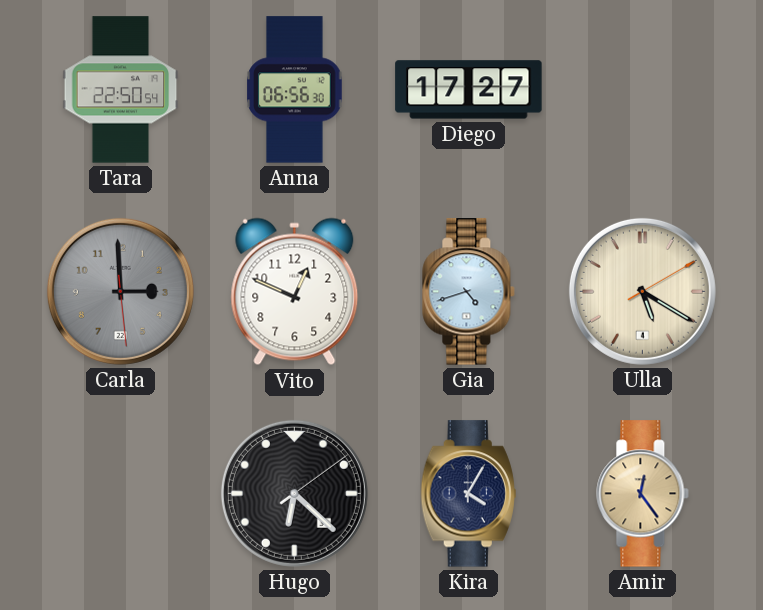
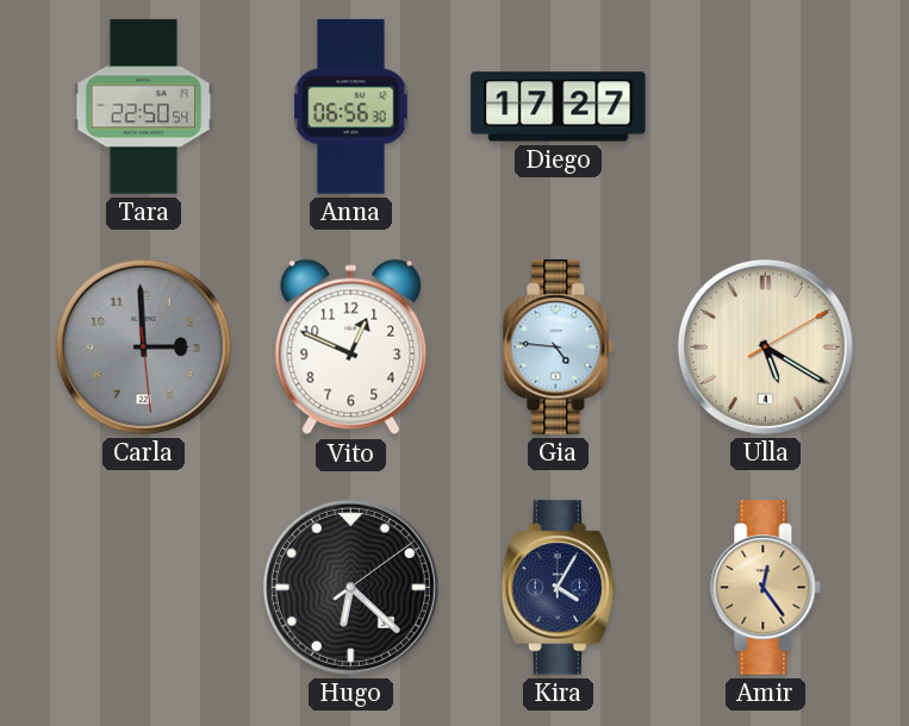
Gia: 4:42 -> 4:46 (559, 348)
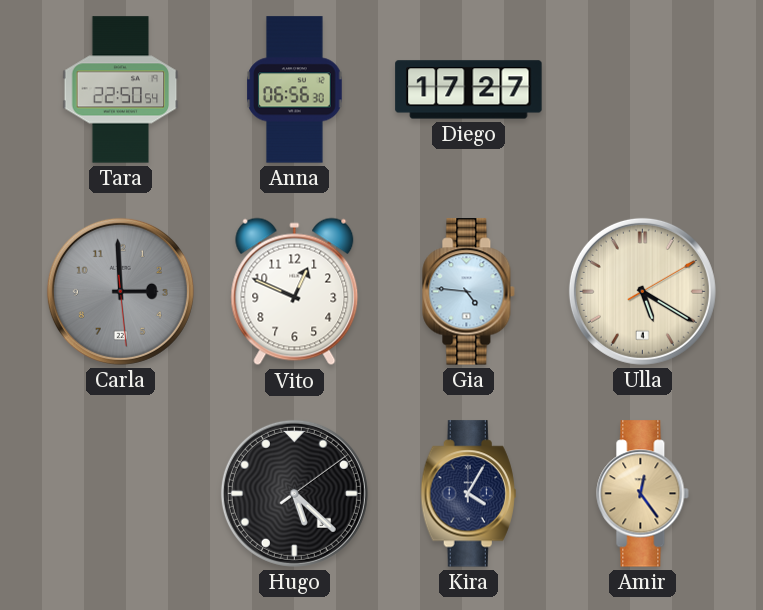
Hugo: 6:22 -> 5:22 (294, 493)
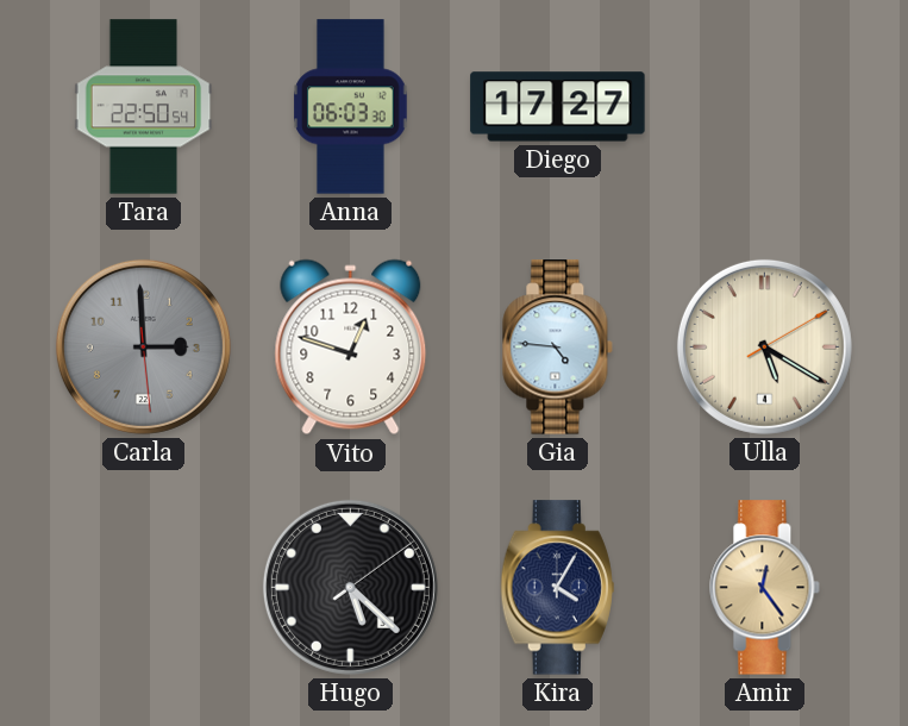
Anna: 06:56 -> 06:03 (351, 107)
Vito: 12:49 -> 12:48 (351, 348)
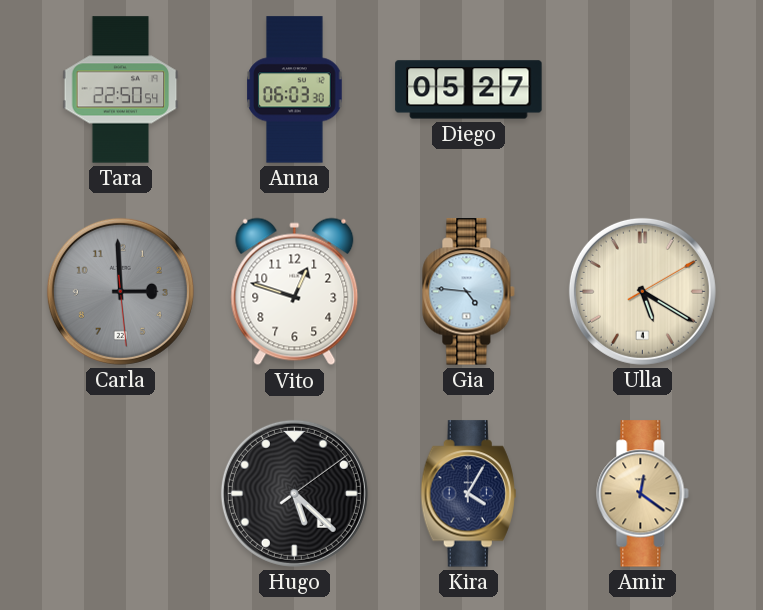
Diego: 17:27 -> 05:27 (469, 90)
Amir: 12:24 -> 12:21 (643, 494)
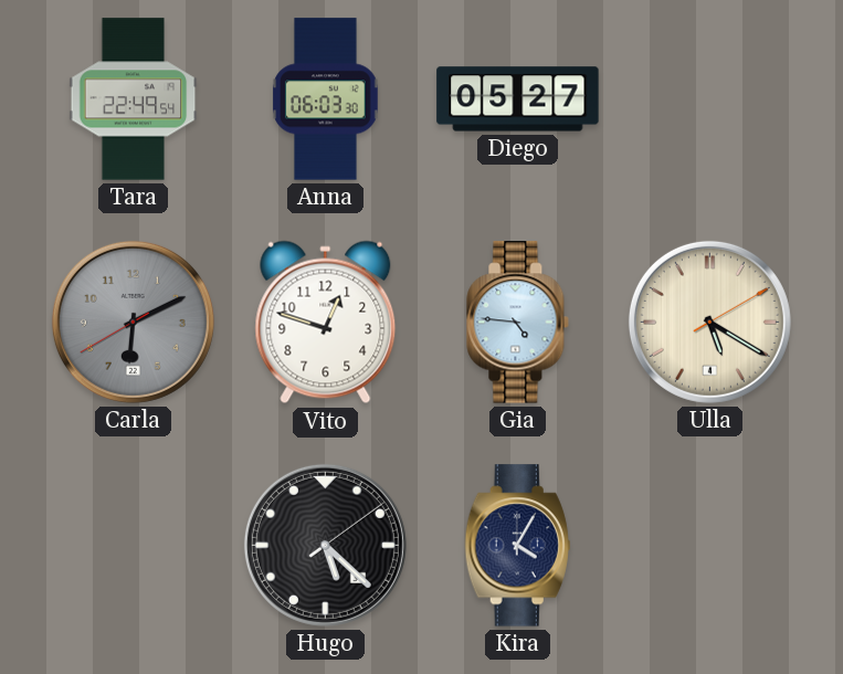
Tara: 22:50 -> 22:49 (134, 99)
Carla: 2:59 -> 6:10 (133, 322)
Amir: 12:21 -> none (643, 494)
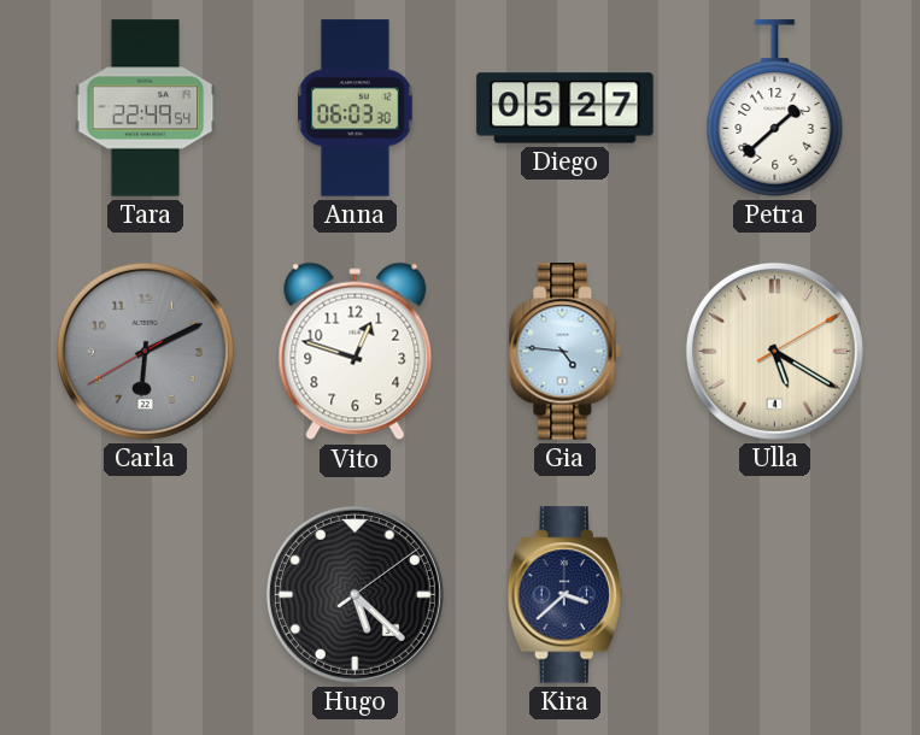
Petra: none -> 1:38 (775, 108)
Kira: 4:05 -> 3:38 (564, 595)
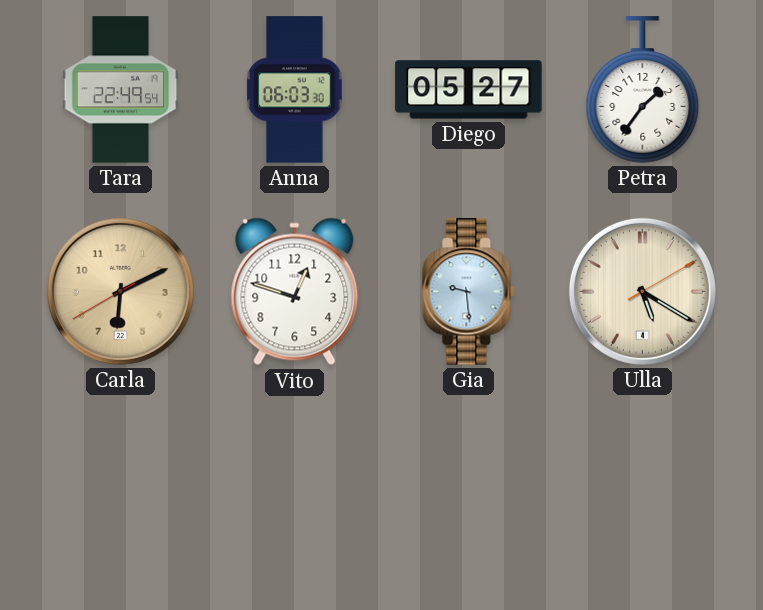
Petra: 1:38 -> 1:36 (643, 90)
Carla dial: grey -> champagne (120, 291)
Gia: 4:46 -> 9:29 (469, 292)
Hugo: 5:22 -> none (354, 594)
Kira: 3:38 -> none (564, 595)
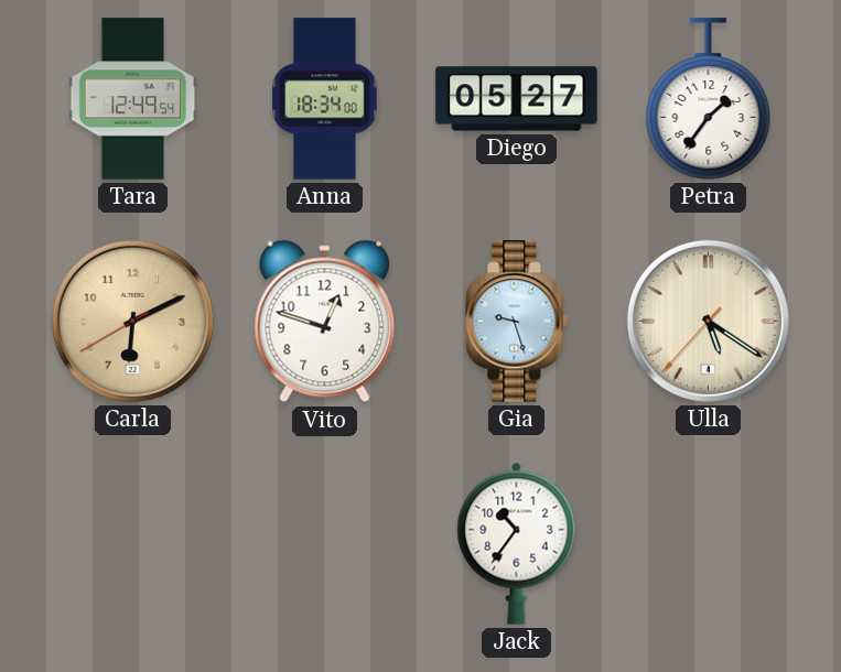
Tara: 22:49 -> 12:49 (133, 99)
Anna: 06:03 -> 18:34 (325, 99)
Gia: 9:29 -> 9:27 (517, 322)
Ulla: 5:20:10 -> 5:20:37 (708, 321)
Jack: none -> 10:36 (517, 543)
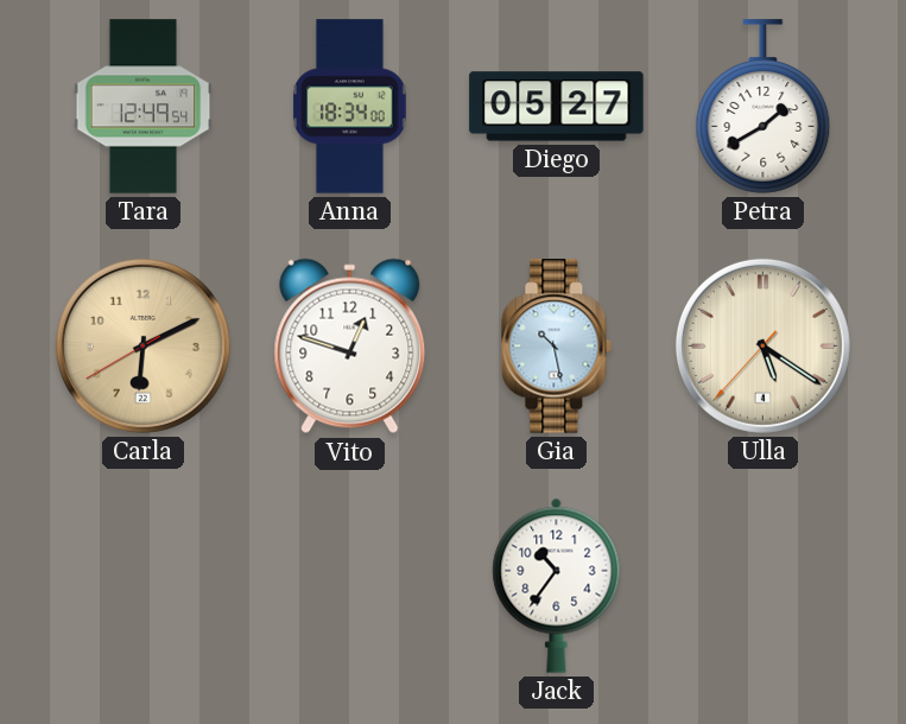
Petra: 1:36 -> 1:40 (764, 107)
Gia: 9:27 -> 10:28 (557, 347)
